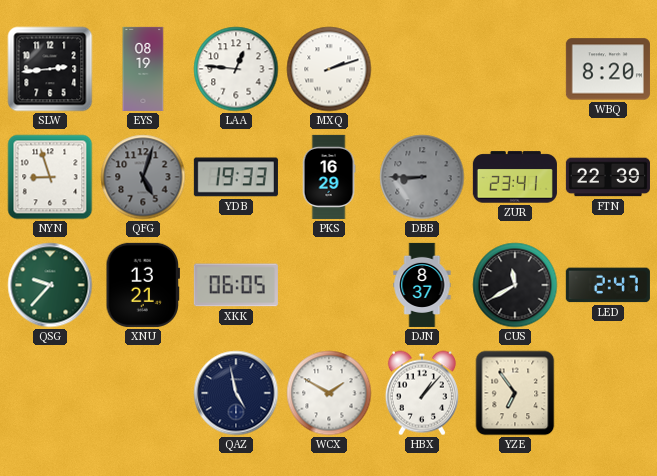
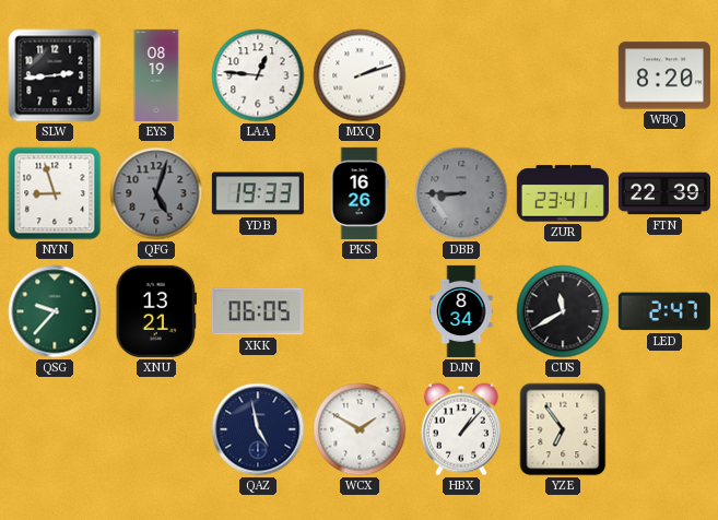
PKS: 16:29 -> 16:26 (360, 193)
DJN: 8:37 -> 8:34 (461, 311)
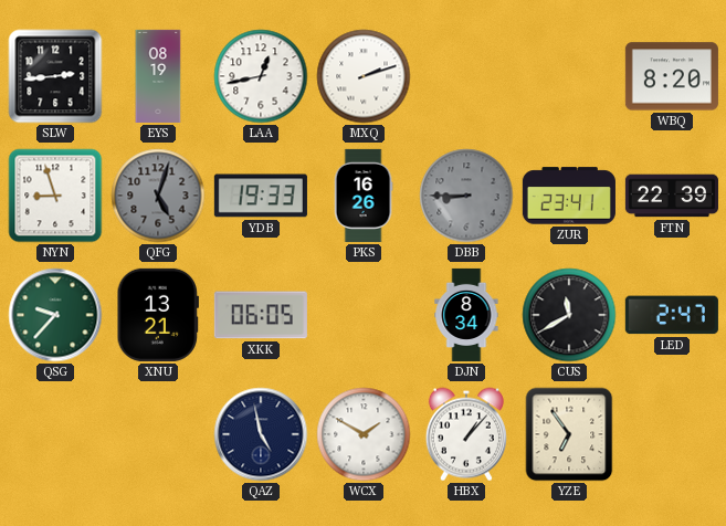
LAA: 12:46 -> 12:43 (261, 76)
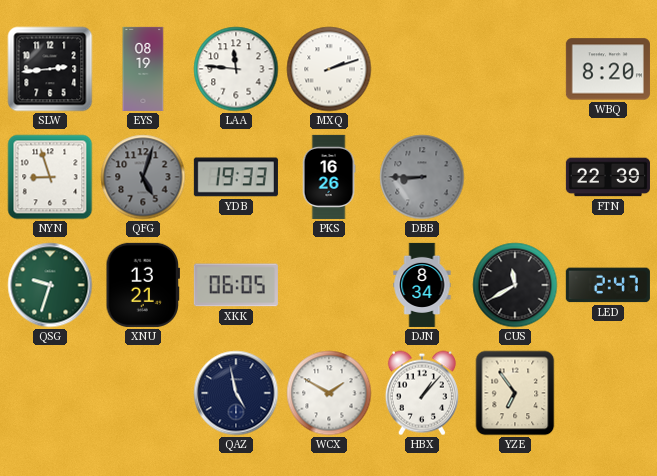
LAA: 12:43 -> 11:46 (236, 69)
ZUR: 23:41 -> none (569, 196)
QSG: 9:37 -> 9:33 (50, 285)
